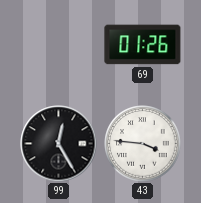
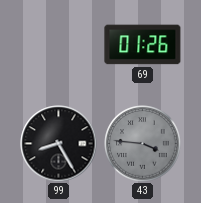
99: 12:25 -> 8:25 (59, 144)
43 dial: white -> grey (143, 144)
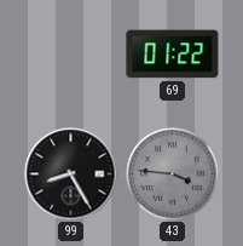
69: 01:26 -> 01:22 (173, 55)
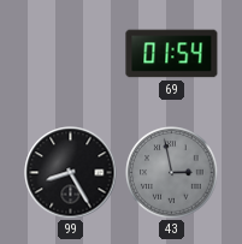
69: 01:22 -> 01:54 (172, 54)
43: 3:46 -> 2:58 (172, 173)
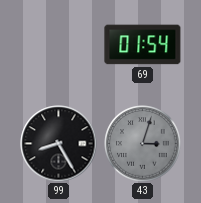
43: 2:58 -> 3:03 (143, 144)
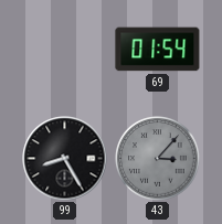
43: 3:03 -> 3:07 (158, 159)
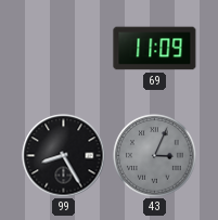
69: 01:54 -> 11:09 (155, 49)
43: 3:07 -> 3:04 (155, 156)
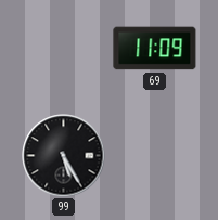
99: 8:25 -> 5:25 (64, 156)
43: 3:04 -> none (155, 156)
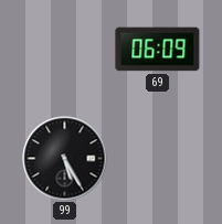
69: 11:09 -> 06:09 (158, 50)
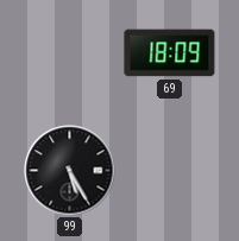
69: 06:09 -> 18:09 (170, 53)
